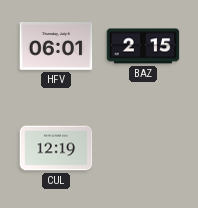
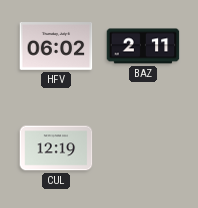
HFV: 06:01 -> 06:02 (56, 46)
BAZ: 2:15 -> 2:11 (143, 46)
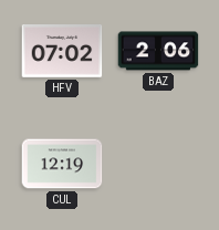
HFV: 06:02 -> 07:02 (62, 51)
BAZ: 2:11 -> 2:06 (158, 51)
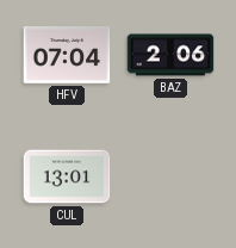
HFV: 07:02 -> 07:04 (67, 55)
CUL: 12:19 -> 13:01 (67, 176)
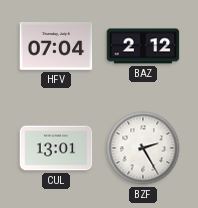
BAZ: 2:06 -> 2:12 (143, 46)
BZF: none -> 2:25 (143, 148)
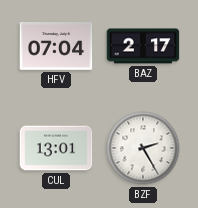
BAZ: 2:12 -> 2:17 (143, 46)
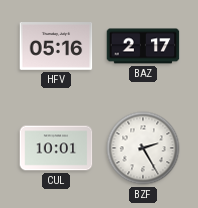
HFV: 07:04 -> 05:16 (56, 46)
CUL: 13:01 -> 10:01 (56, 148)
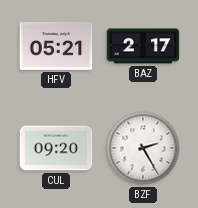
HFV: 05:16 -> 05:21 (56, 46)
CUL: 10:01 -> 09:20 (56, 148)
